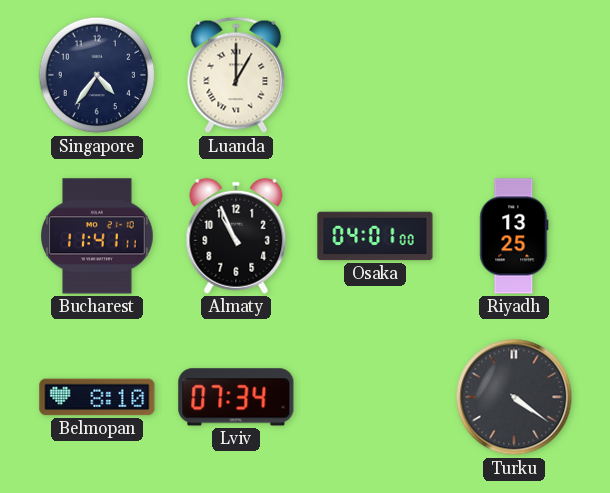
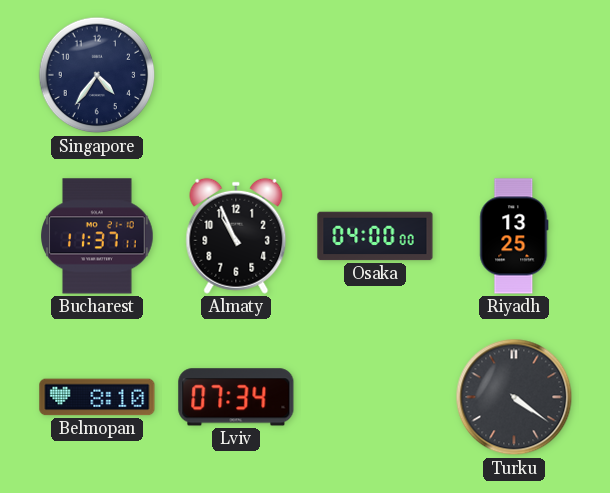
Luanda: 1:00 -> none (236, 75)
Bucharest: 11:41 -> 11:37 (97, 236)
Osaka: 04:01 -> 04:00 (375, 236)
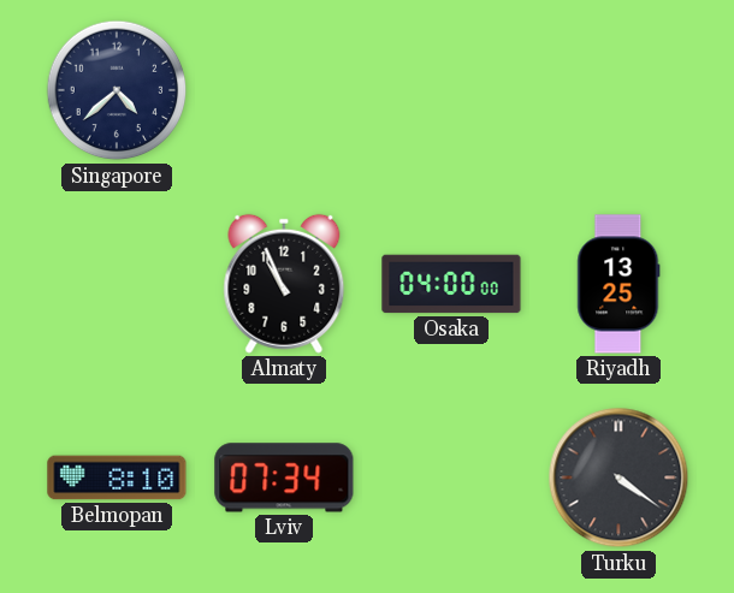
Singapore: 4:36 -> 4:38 (117, 90)
Bucharest: 11:37 -> none (97, 236)
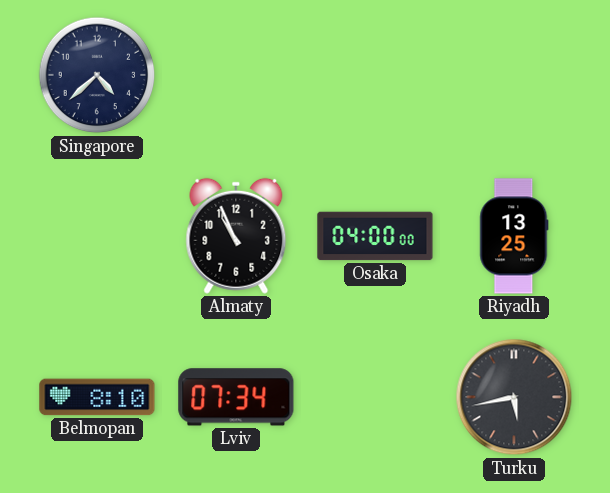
Turku: 4:21 -> 5:43 (514, 397)
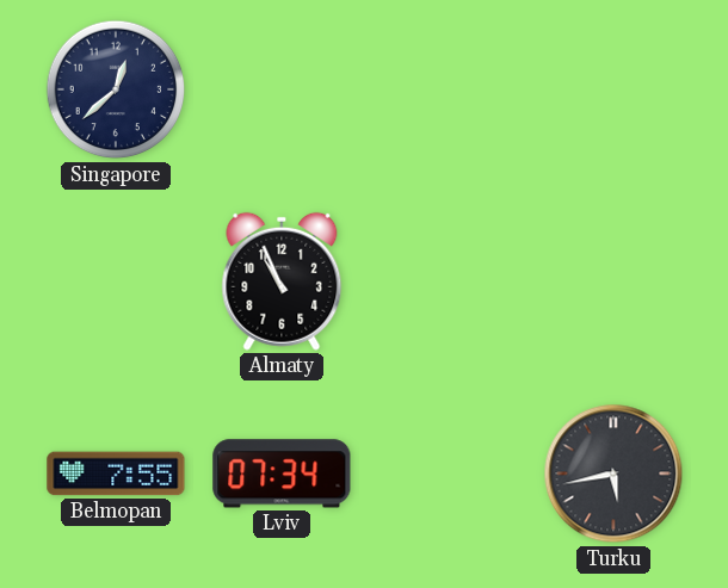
Singapore: 4:38 -> 12:38 (116, 89)
Osaka: 04:00 -> none (375, 236)
Riyadh: 13:25 -> none (514, 236)
Belmopan: 8:10 -> 7:55 (116, 474)
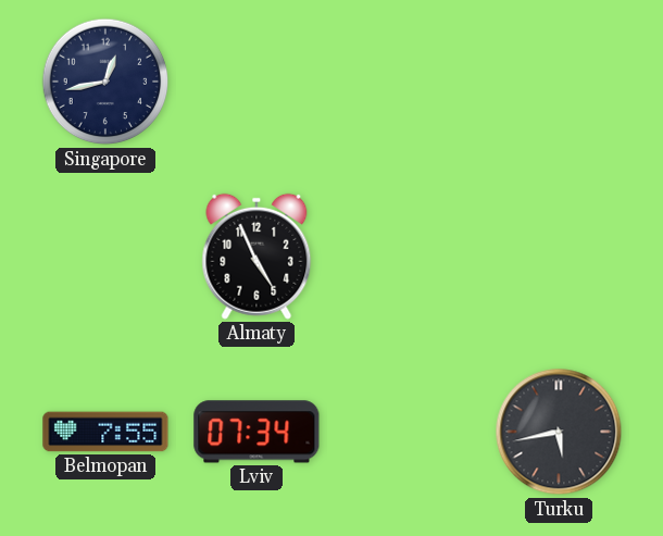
Singapore: 12:38 -> 12:43 (105, 82)
Almaty: 10:56 -> 4:56 (257, 257)
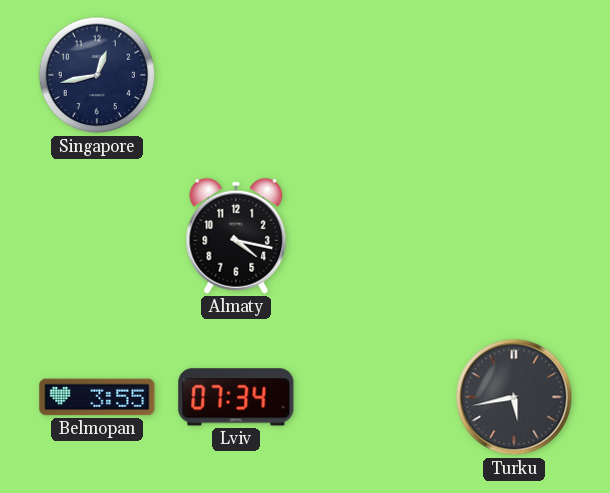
Almaty: 4:56 -> 4:17 (236, 236)
Belmopan: 7:55 -> 3:55 (97, 397)
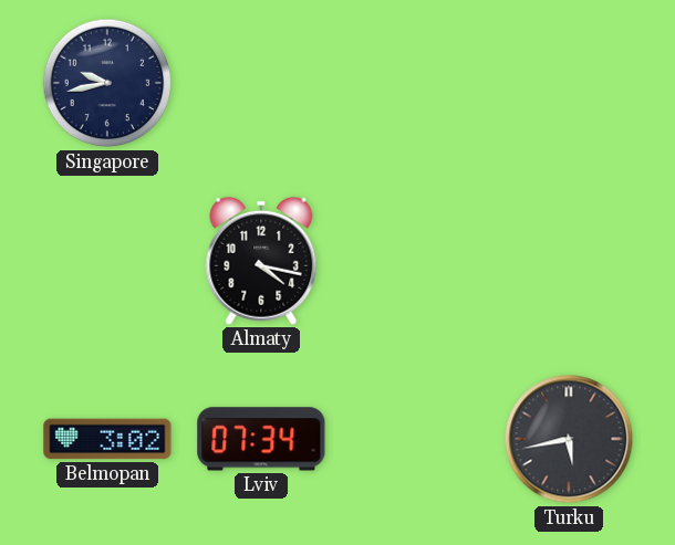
Singapore: 12:43 -> 9:43 (107, 83)
Belmopan: 3:55 -> 3:02 (107, 439)
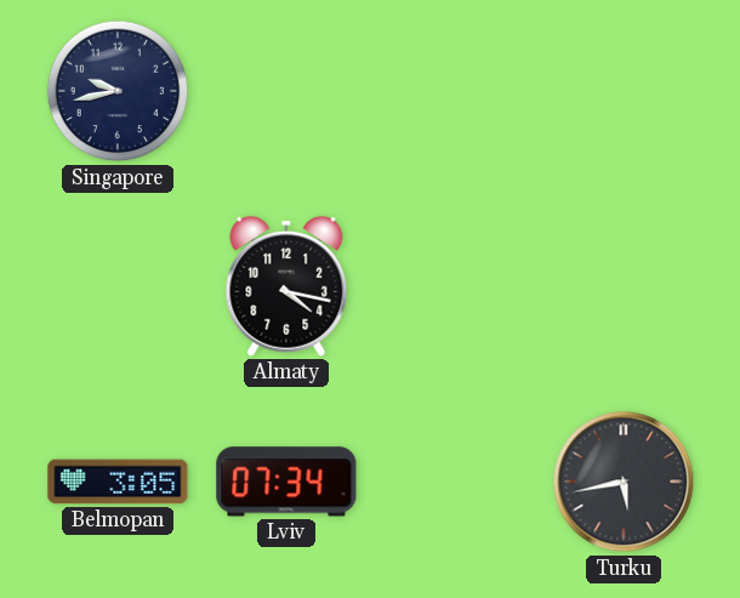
Belmopan: 3:02 -> 3:05 (118, 482)
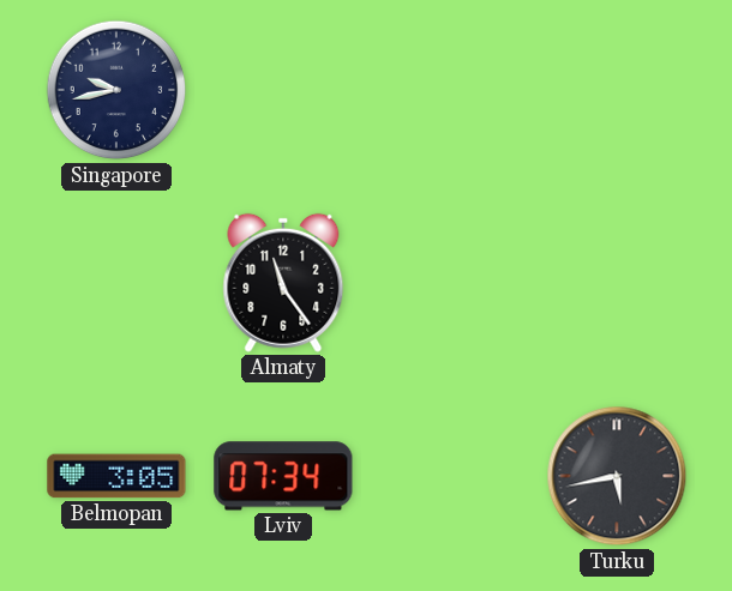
Almaty: 4:17 -> 11:24 (283, 283)
